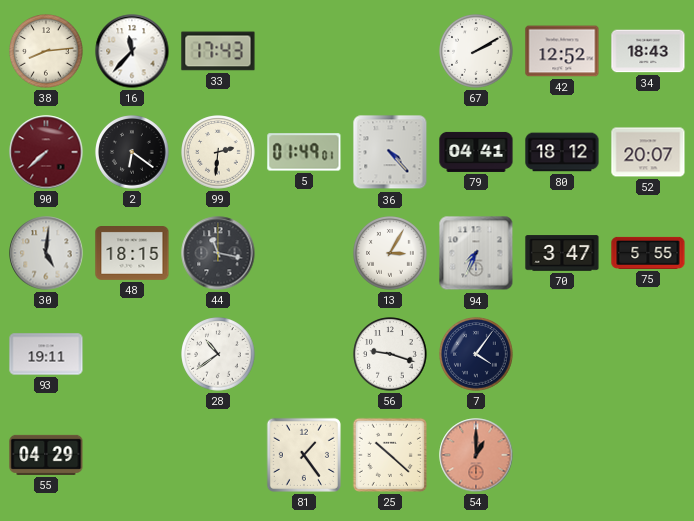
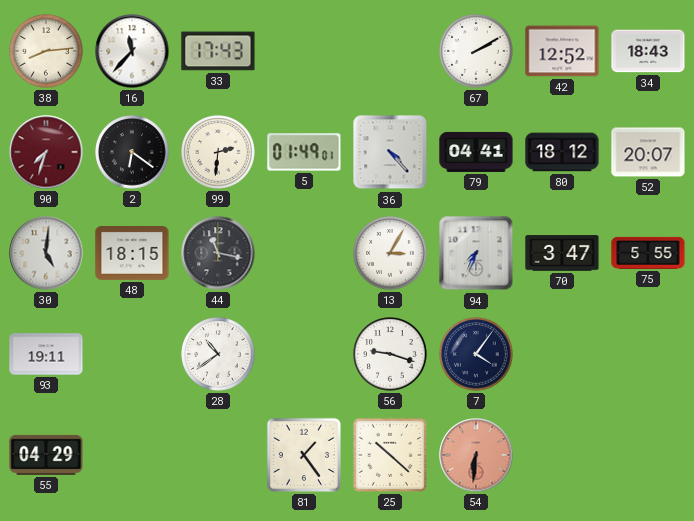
90: 7:38 -> 7:33 (46, 152)
54: 1:00 -> 6:31 (476, 455)
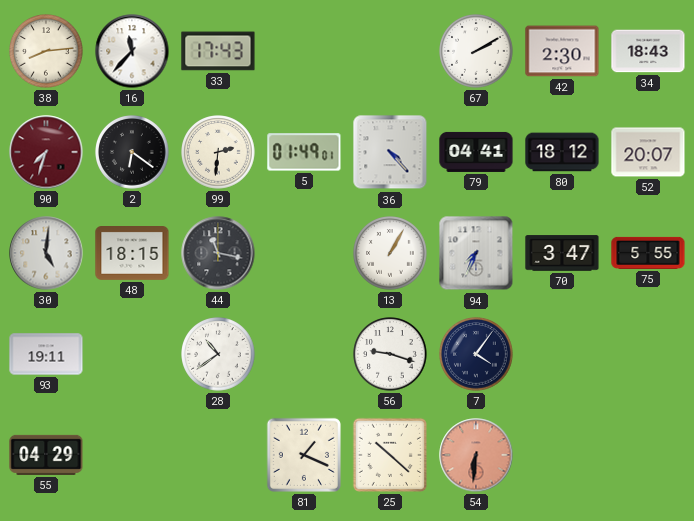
42: 12:52 -> 2:30 (562, 51)
13: 3:05 -> 1:05 (390, 253)
81: 1:24 -> 1:19 (304, 455)
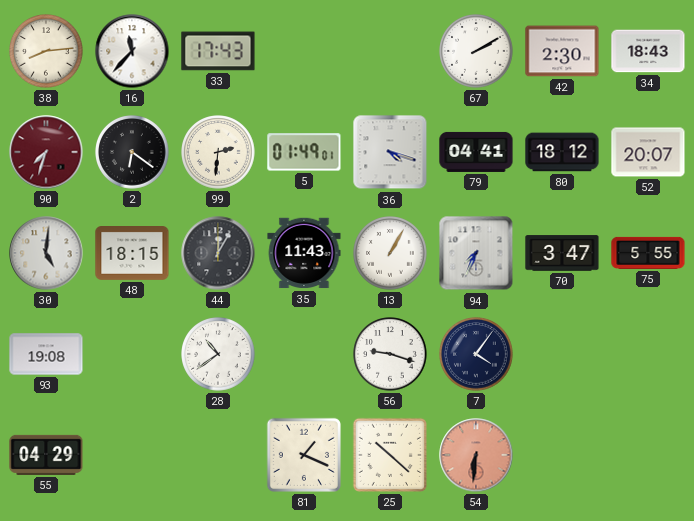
36: 4:23 -> 4:18 (390, 152)
44: 11:17 -> 12:05 (218, 253)
35: none -> 11:43 (304, 253)
93: 19:11 -> 19:08 (46, 354)
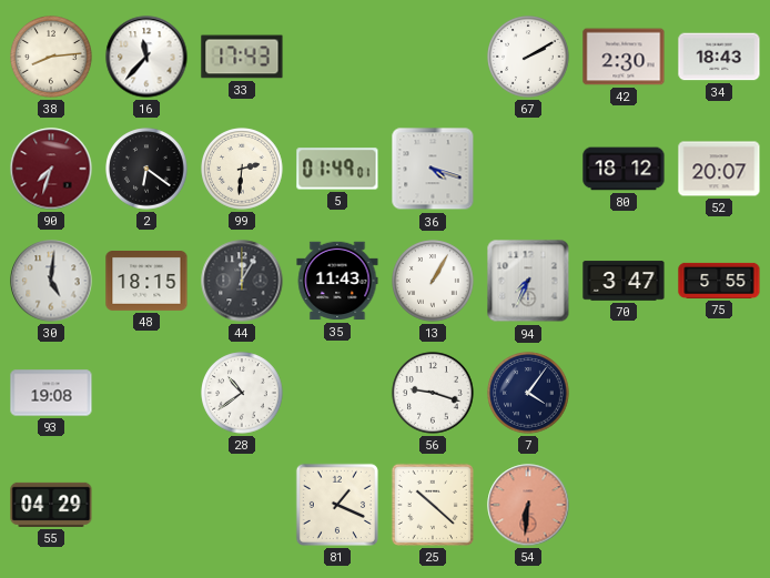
79: 04:41 -> none (476, 152)
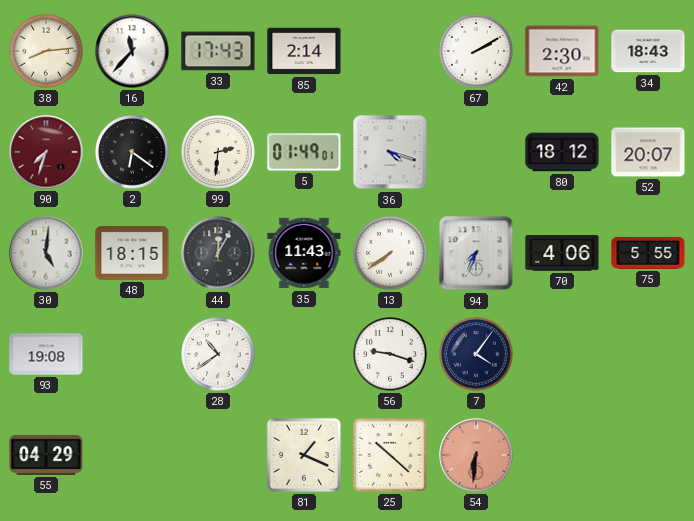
85: none -> 2:14 (304, 51)
13: 1:05 -> 7:39 (390, 253)
70: 3:47 -> 4:06 (562, 253)
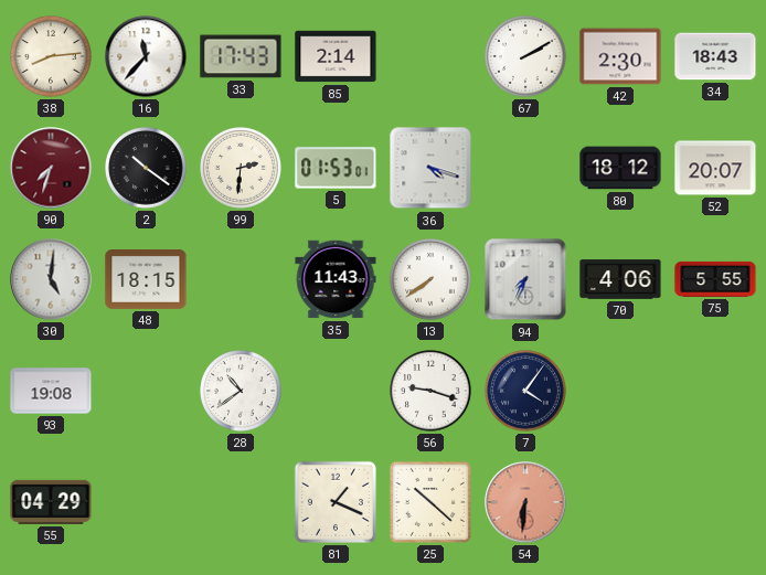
2: 6:21 -> 10:21 (146, 168)
5: 01:49 -> 01:53 (336, 168)
44: 12:05 -> none (218, 253)
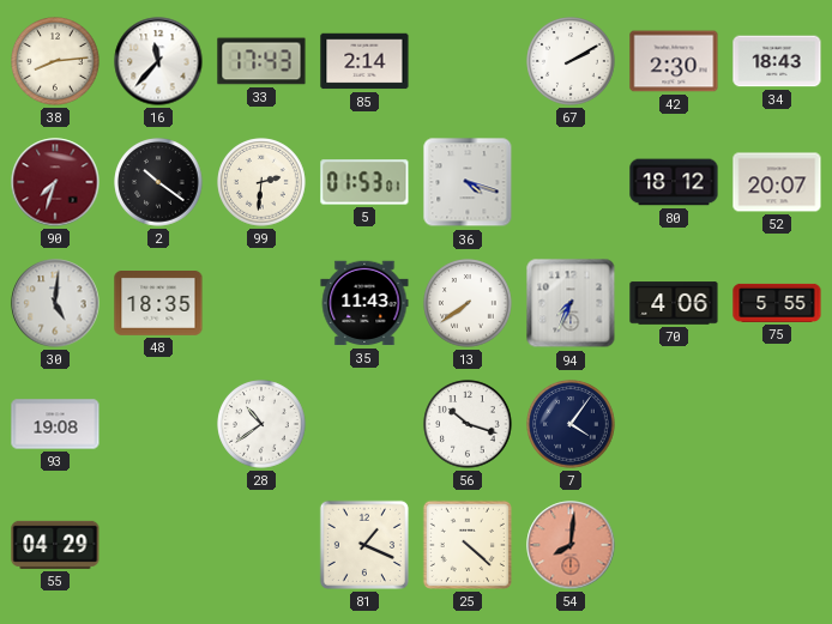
48: 18:15 -> 18:35 (158, 304)
56: 9:18 -> 10:18 (468, 424)
25: 10:22 -> 4:22 (468, 545)
54: 6:31 -> 8:01 (571, 545)
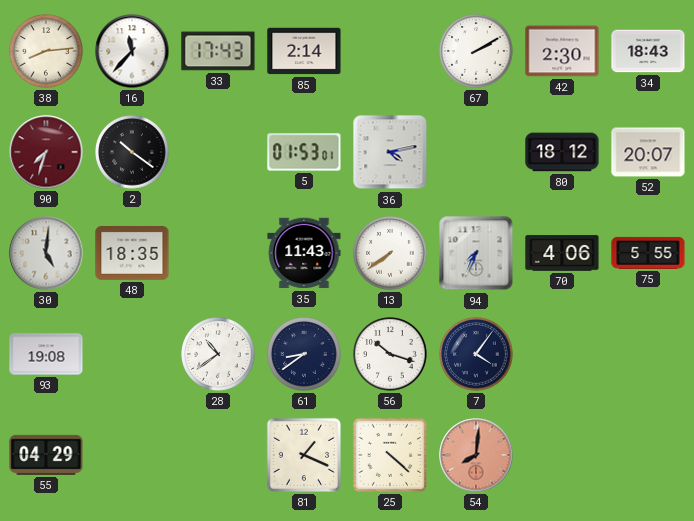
99: 2:31 -> none (261, 182)
36: 4:18 -> 4:13 (390, 152)
61: none -> 8:39 (304, 354)
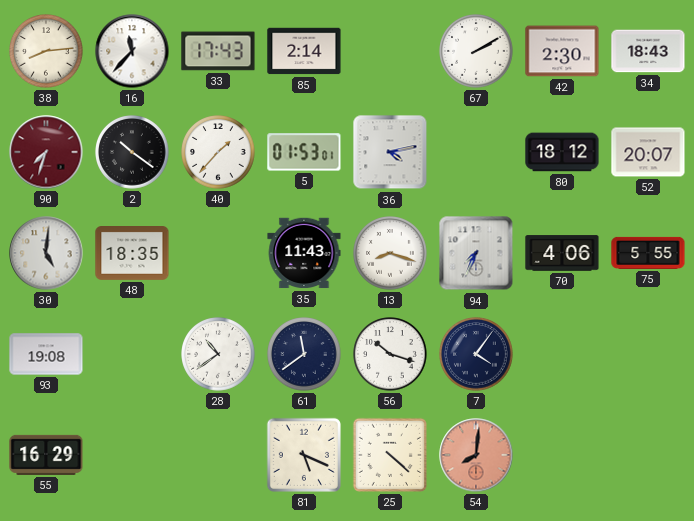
40: none -> 1:37 (218, 152)
13: 7:39 -> 8:18 (390, 253)
61: 8:39 -> 11:39 (304, 354)
55: 04:29 -> 16:29 (46, 455)
81: 1:19 -> 5:19 (304, 455)
